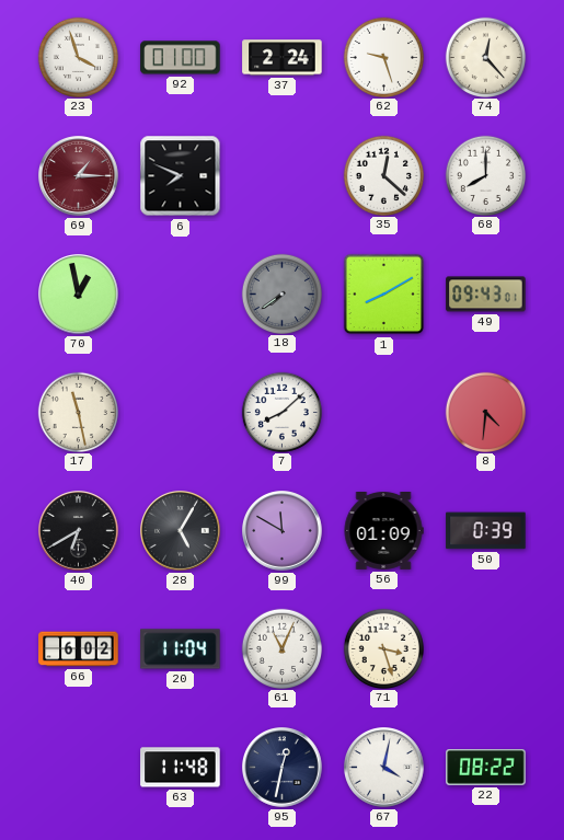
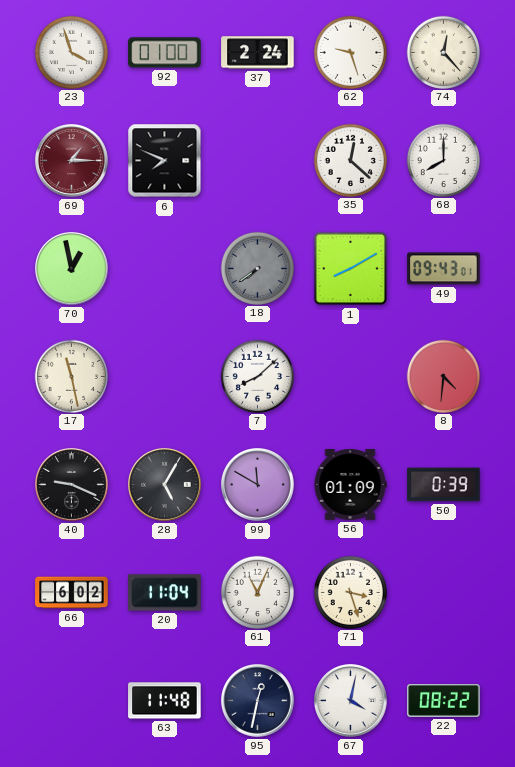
40: 6:40 -> 9:19 (72, 485)
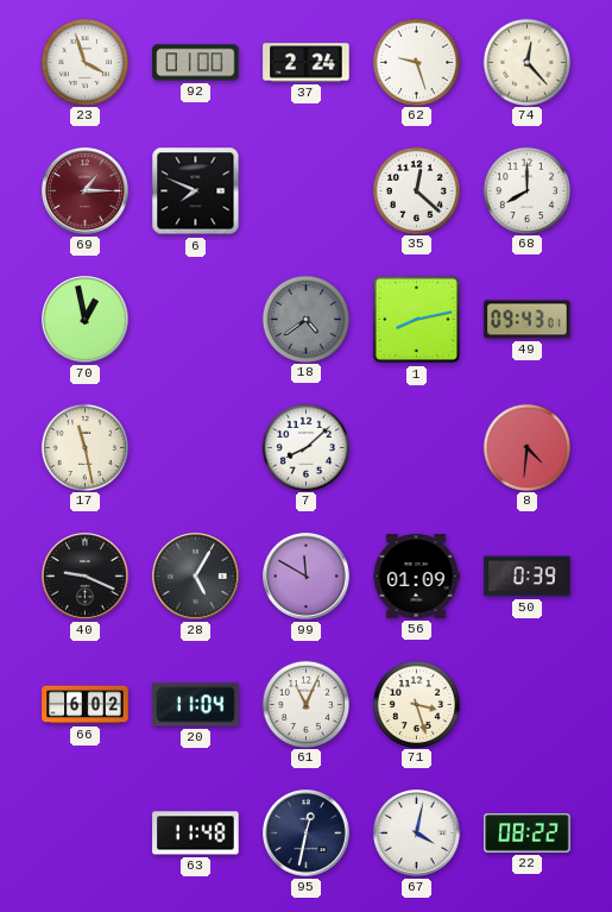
18: 7:39 -> 4:39 (305, 319)
1: 8:10 -> 8:13 (417, 320)
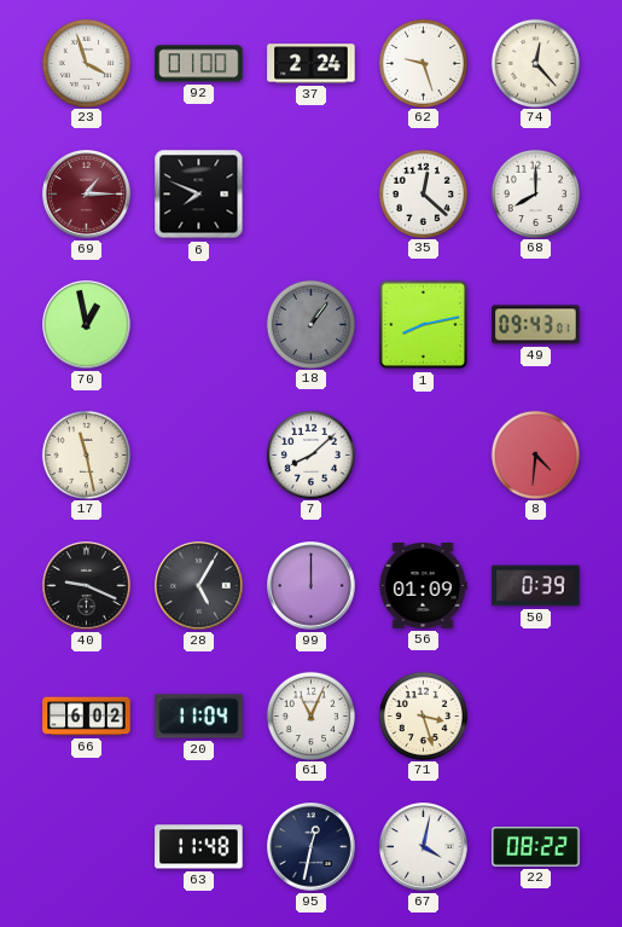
18: 4:39 -> 1:06 (310, 324)
99: 11:50 -> 12:00 (312, 586)
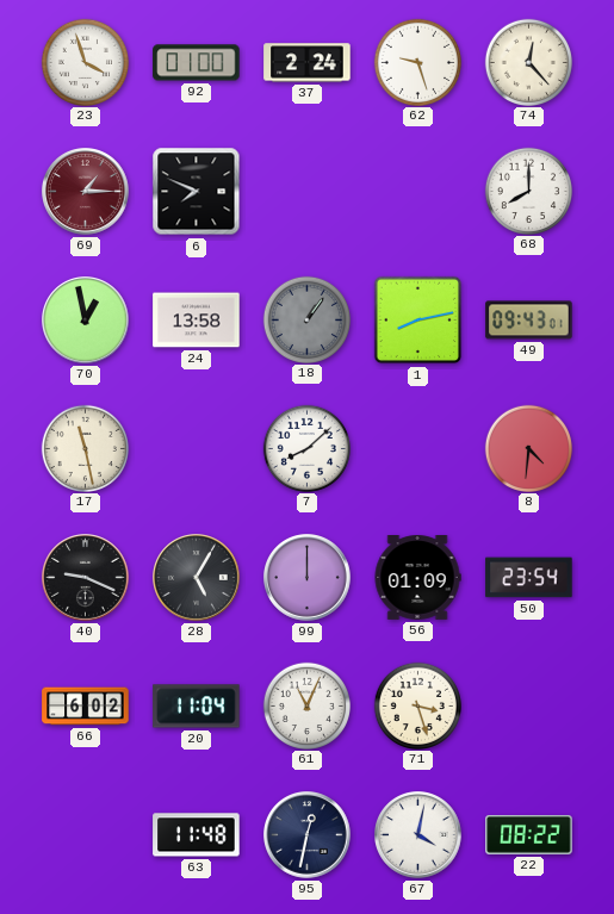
35: 12:22 -> none (423, 193)
24: none -> 13:58 (197, 321)
50: 0:39 -> 23:54 (529, 578)
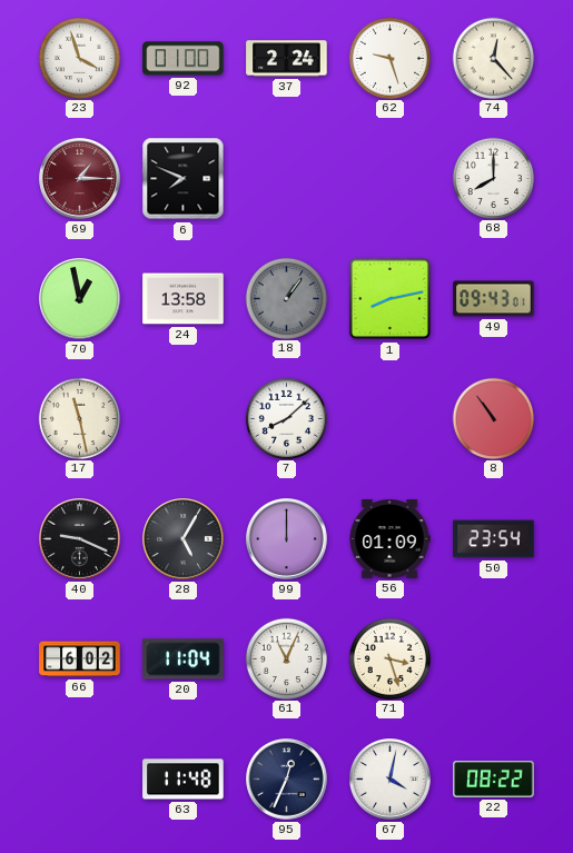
8: 4:31 -> 10:54 (493, 418)
95: 12:32 -> 12:34 (287, 780)
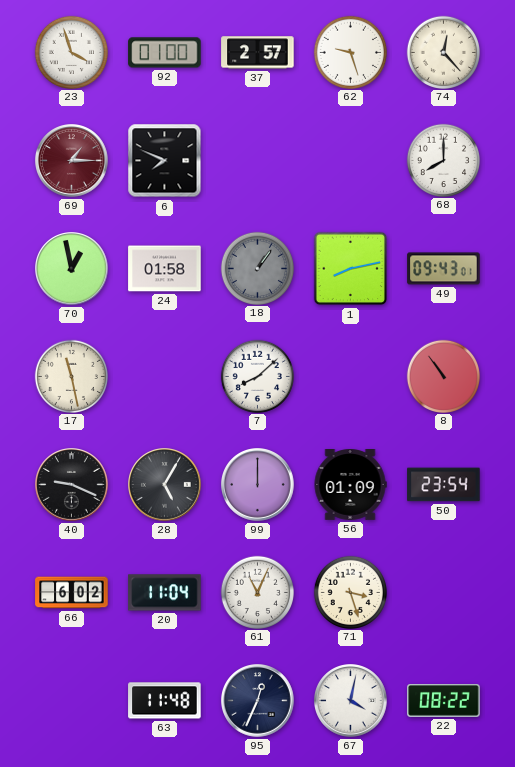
37: 2:24 -> 2:57 (258, 53)
24: 13:58 -> 01:58 (165, 269)
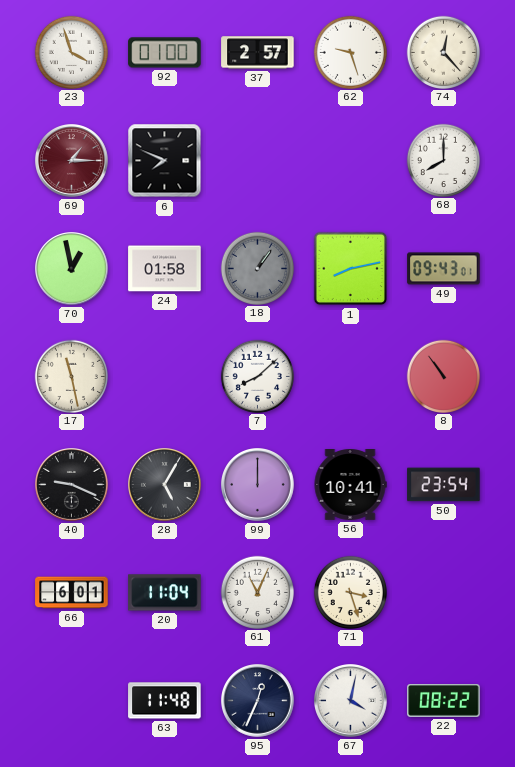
56: 01:09 -> 10:41 (350, 485)
66: 6:02 -> 6:01 (72, 593)
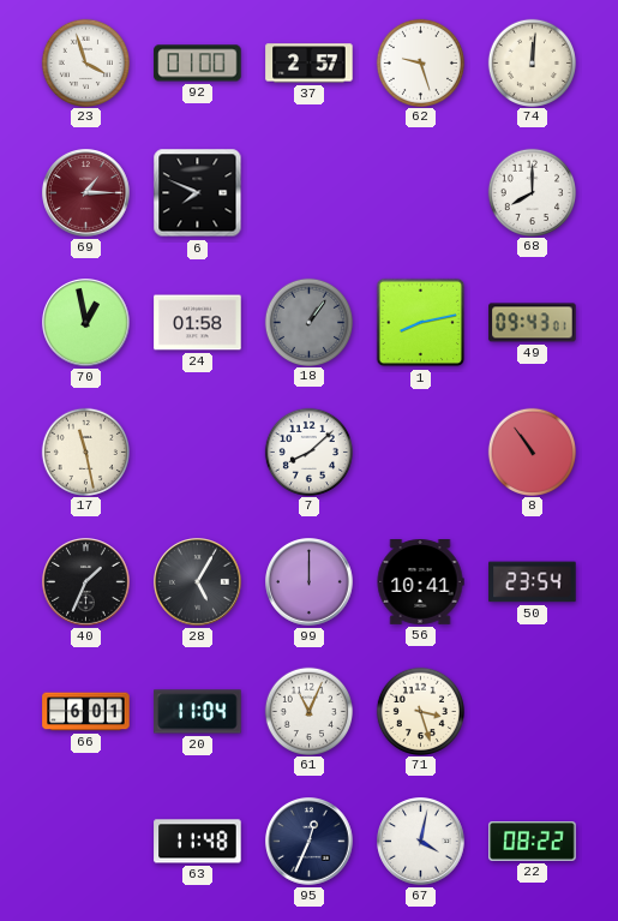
74: 12:23 -> 12:01 (532, 62)
40: 9:19 -> 1:34 (86, 582)
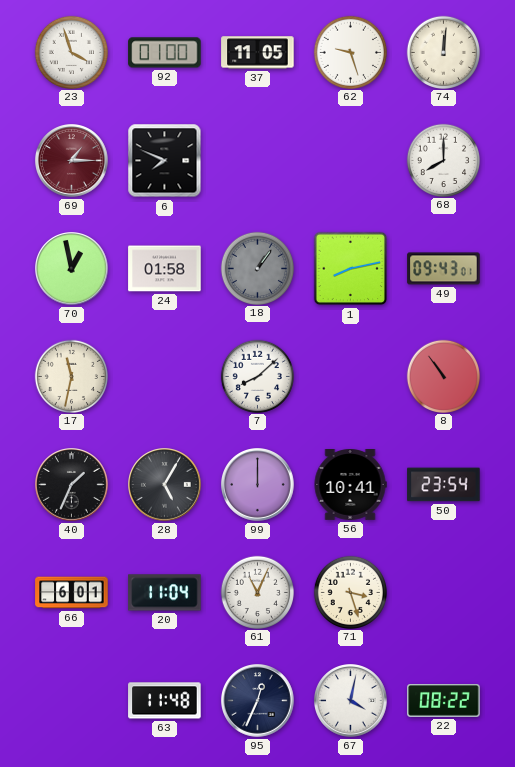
37: 2:57 -> 11:05 (258, 53)
17: 11:28 -> 11:32 (71, 376)
